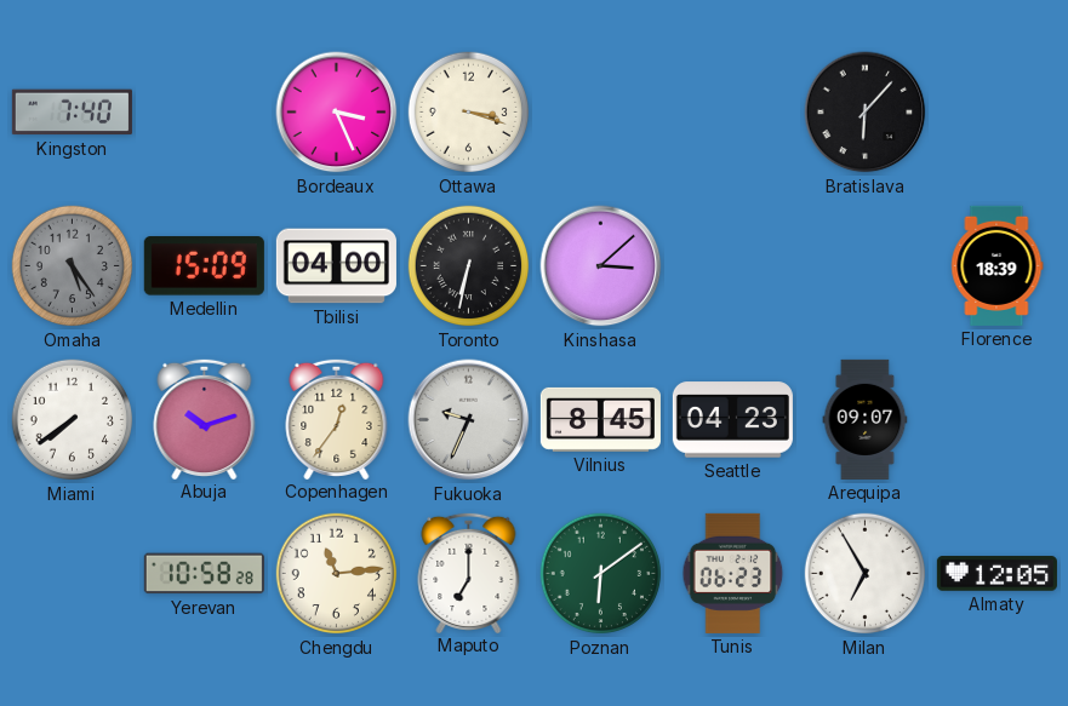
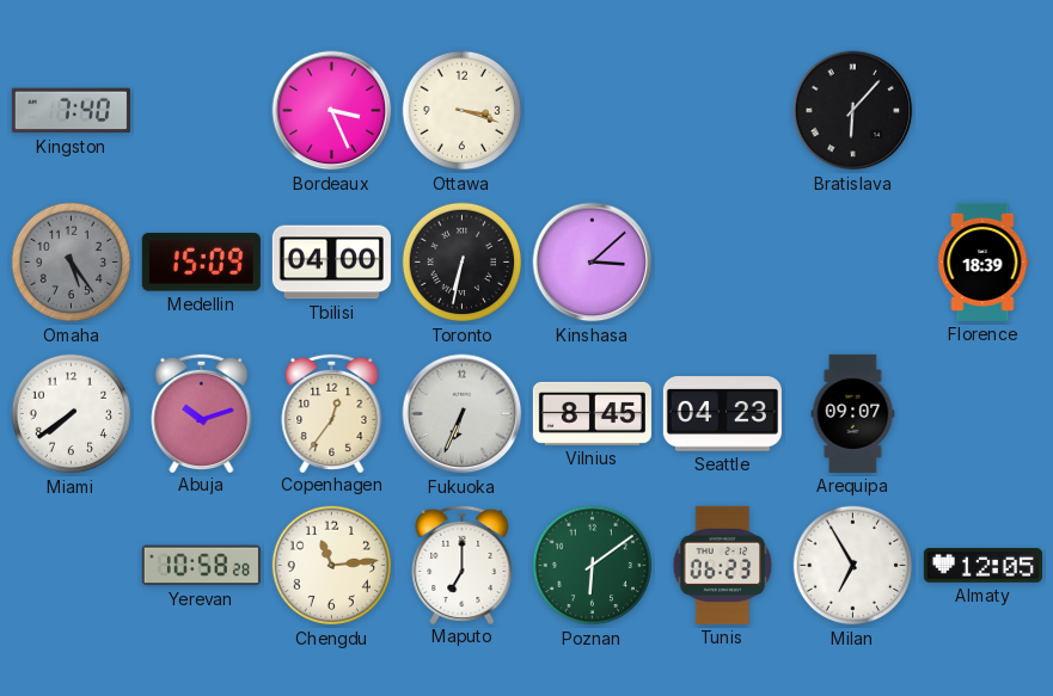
Fukuoka: 9:34 -> 6:34 (463, 414)
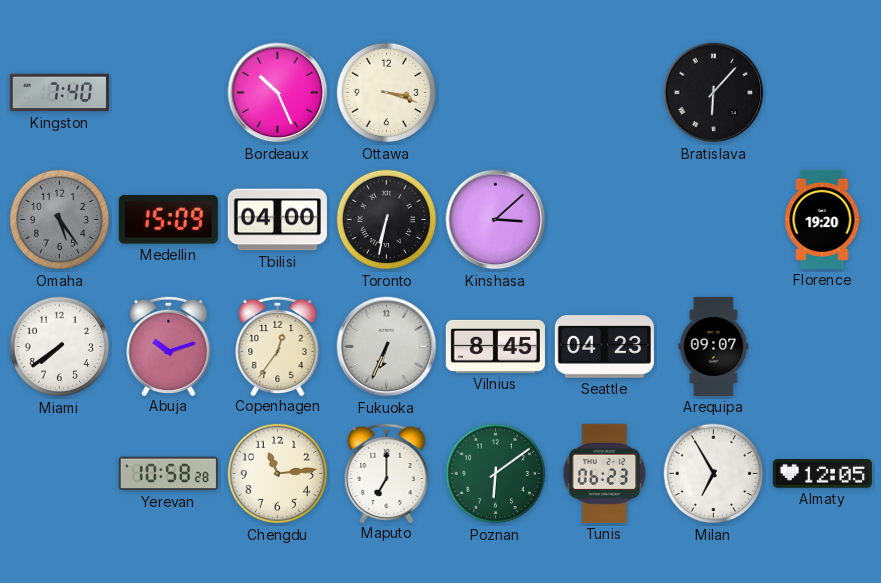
Bordeaux: 3:26 -> 10:26 (278, 93)
Florence: 18:39 -> 19:20 (823, 219)
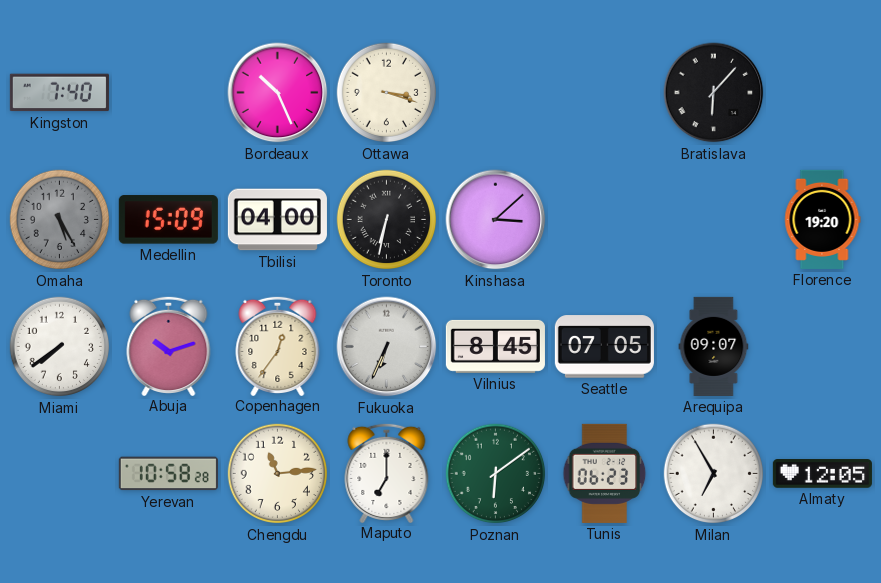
Omaha: 5:24 -> 5:25 (60, 220)
Seattle: 04:23 -> 07:05 (604, 347)
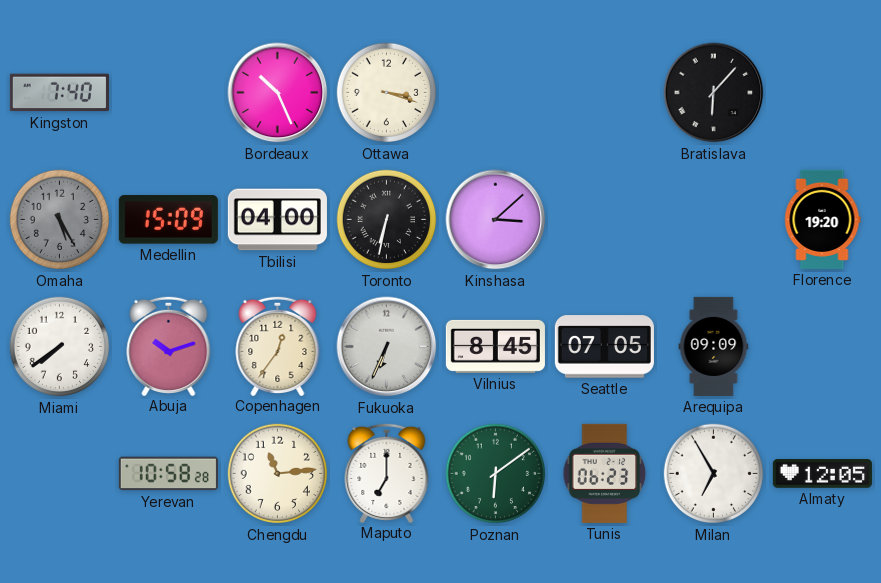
Arequipa: 09:07 -> 09:09 (714, 346)
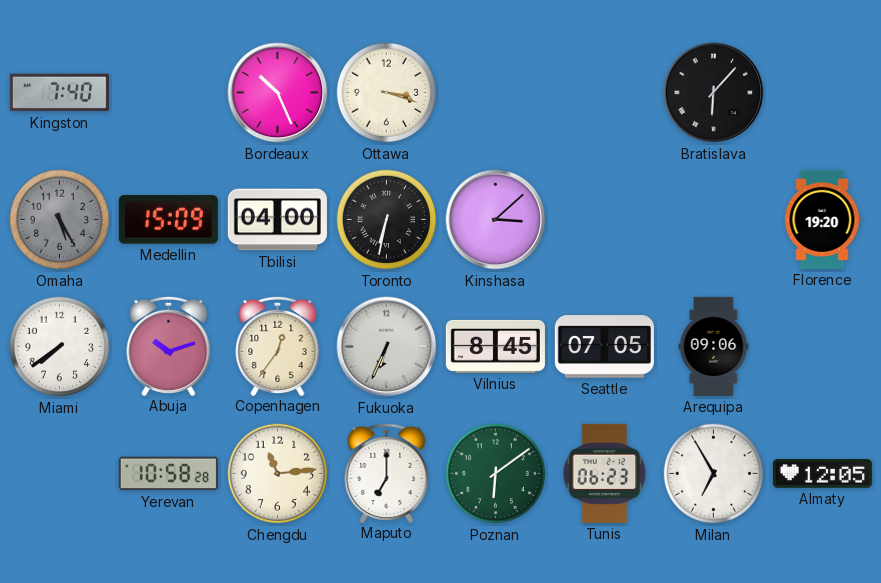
Arequipa: 09:09 -> 09:06 (714, 346)
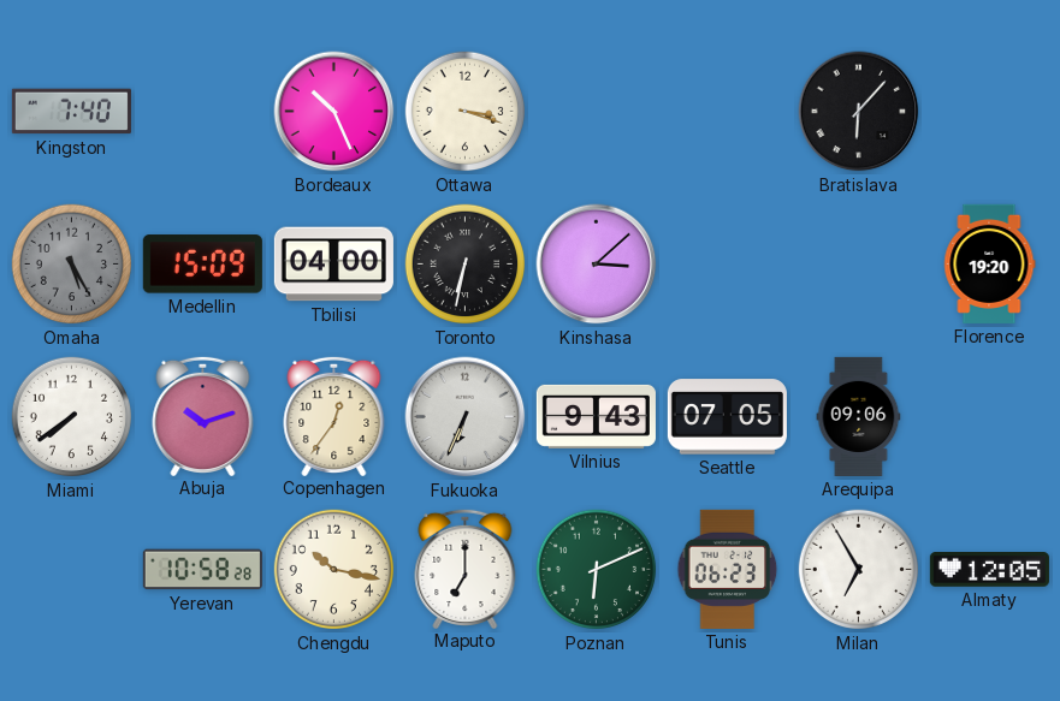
Vilnius: 8:45 -> 9:43 (596, 416)
Chengdu: 11:14 -> 10:17 (334, 570)
Poznan: 6:09 -> 6:11 (597, 570)
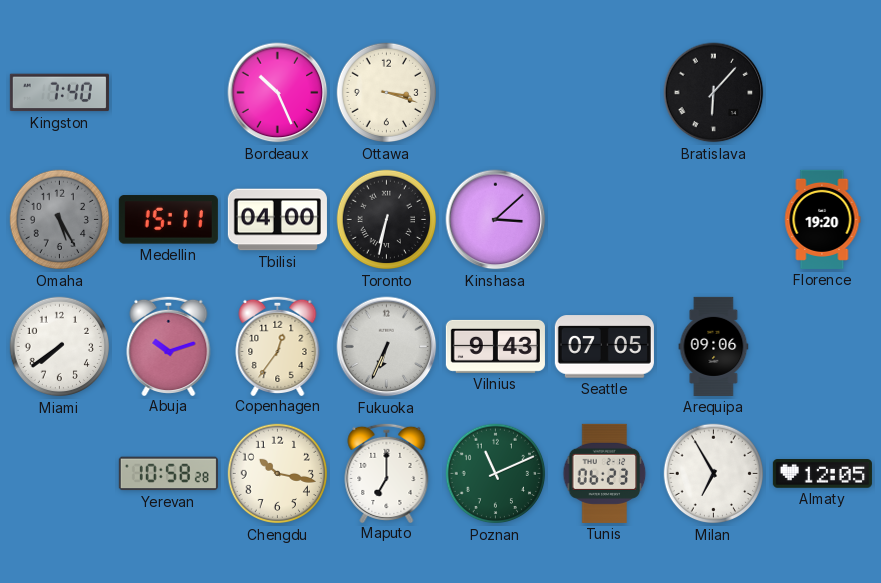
Medellin: 15:09 -> 15:11 (168, 220)
Poznan: 6:11 -> 11:11 (496, 474)
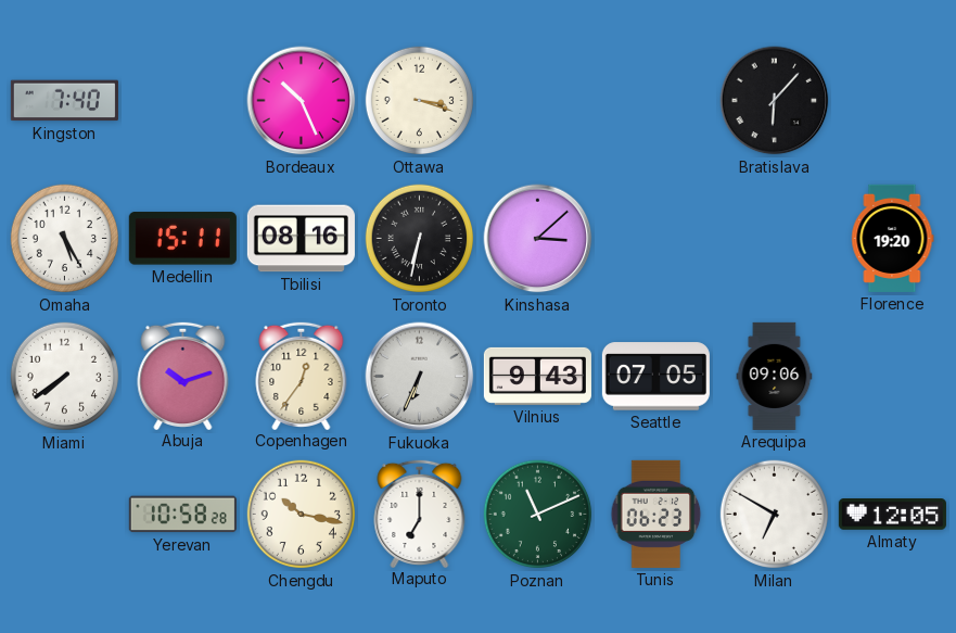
Omaha dial: grey -> white (65, 239)
Tbilisi: 04:00 -> 08:16 (301, 239)
Milan: 6:55 -> 6:50 (775, 515)
